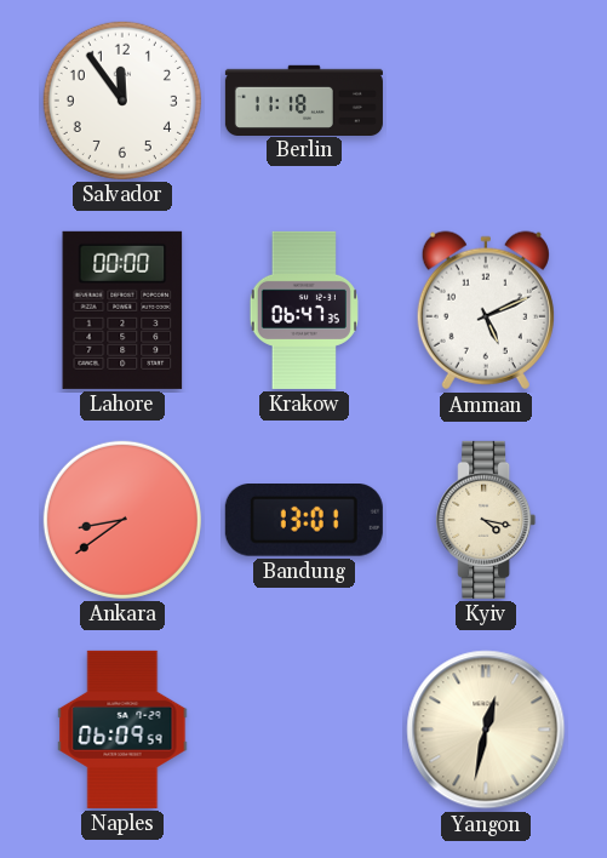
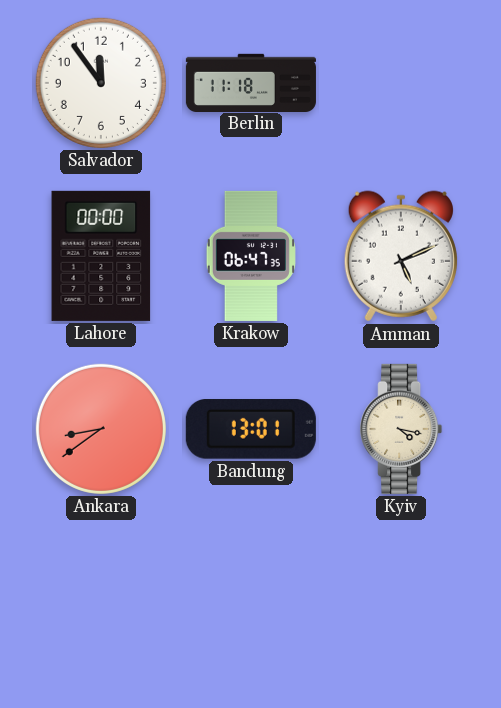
Naples: 06:09 -> none (122, 730)
Yangon: 12:32 -> none (486, 730)
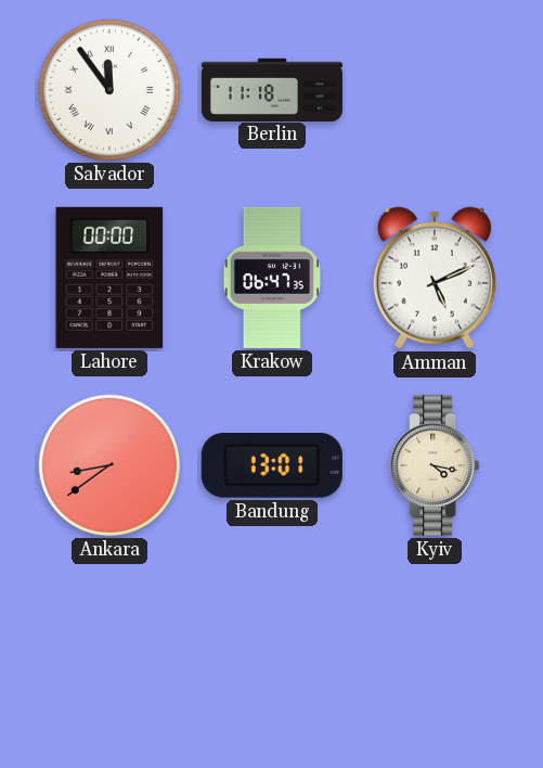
Salvador numerals: Arabic -> Roman (109, 90)
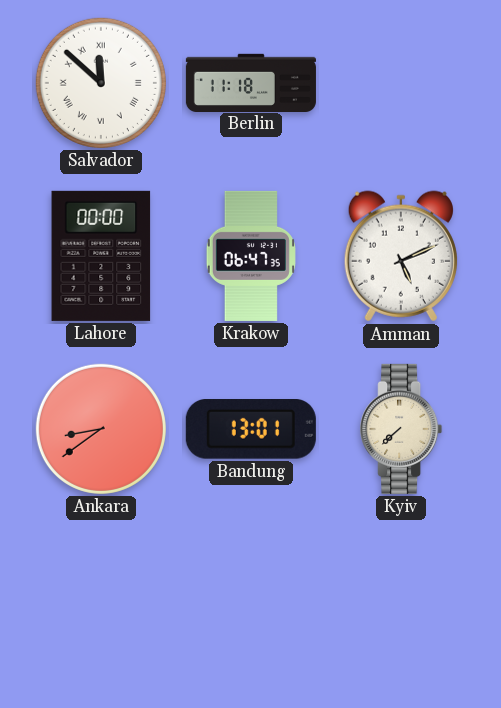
Salvador: 11:54 -> 11:52 (101, 83)
Kyiv: 4:17 -> 7:38 (401, 429)
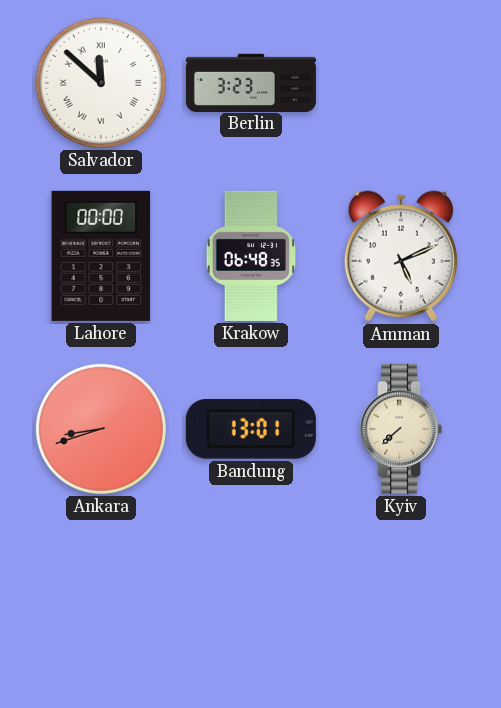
Berlin: 11:18 -> 3:23 (251, 82)
Krakow: 06:47 -> 06:48 (251, 256)
Ankara: 8:39 -> 8:42 (101, 429)
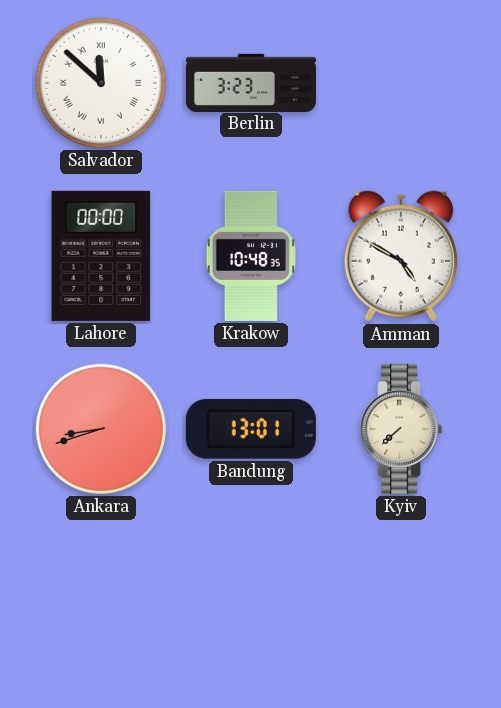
Krakow: 06:48 -> 10:48 (251, 256)
Amman: 5:11 -> 4:50 (401, 256)
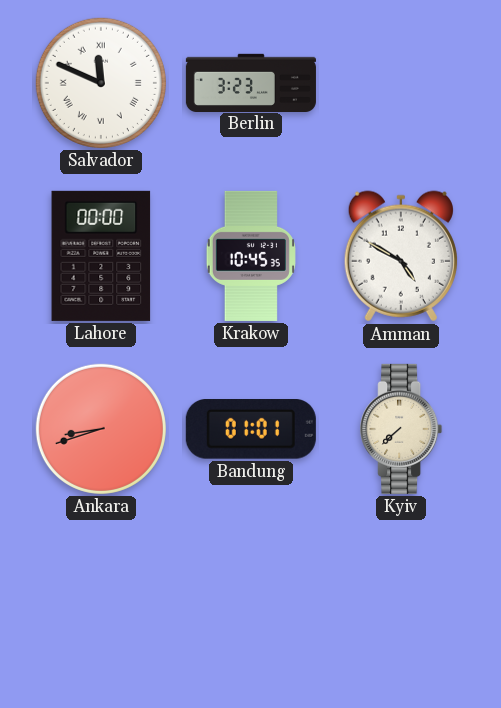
Salvador: 11:52 -> 11:49 (101, 83)
Krakow: 10:48 -> 10:45 (251, 256)
Bandung: 13:01 -> 01:01 (251, 430)
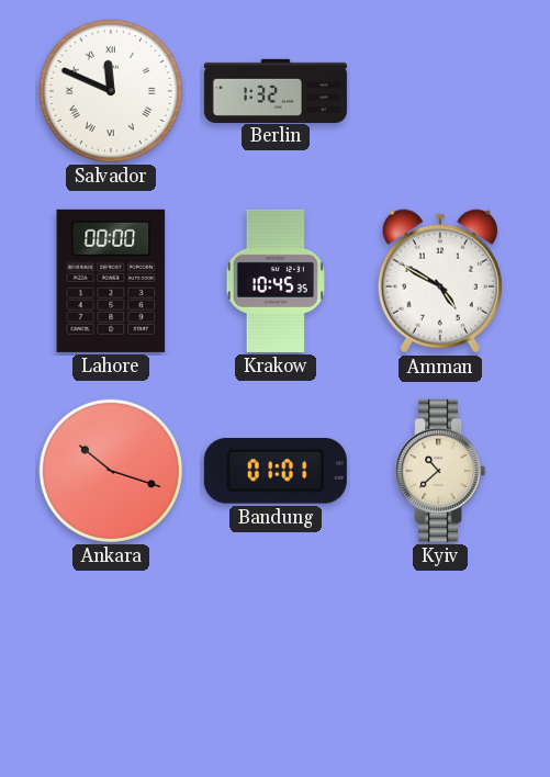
Berlin: 3:23 -> 1:32 (276, 90)
Ankara: 8:42 -> 10:18 (111, 471)
Kyiv: 7:38 -> 10:38 (440, 471)
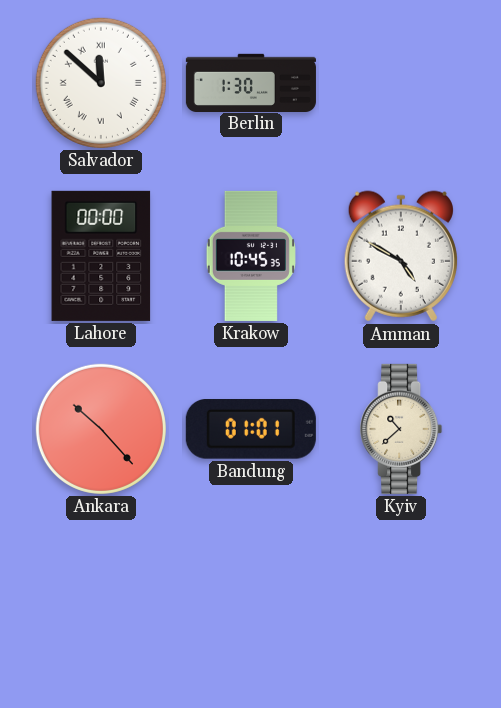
Salvador: 11:49 -> 11:52 (101, 83)
Berlin: 1:32 -> 1:30 (251, 82)
Ankara: 10:18 -> 10:23 (101, 429)
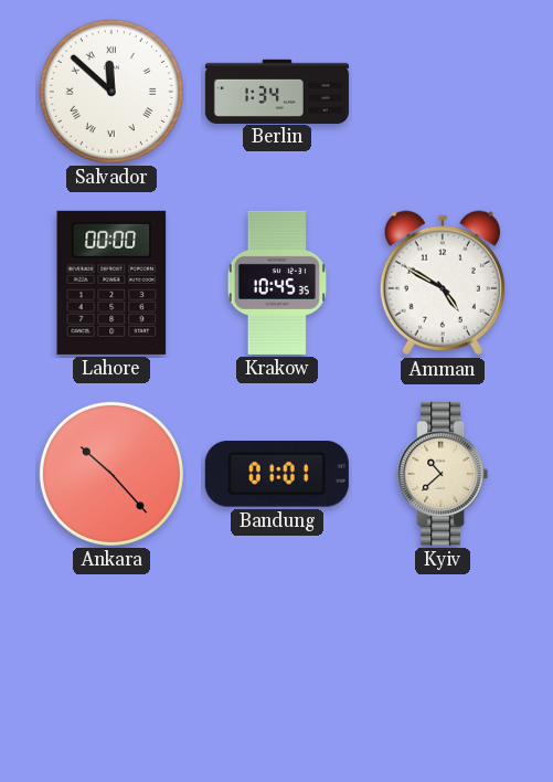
Berlin: 1:30 -> 1:34 (277, 91)
